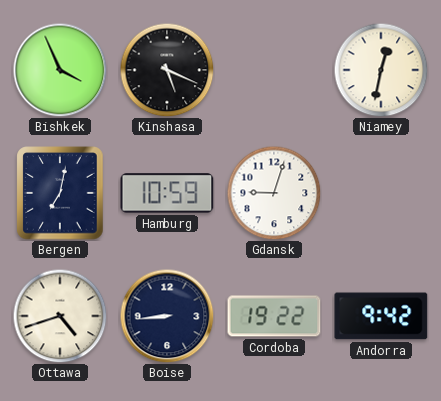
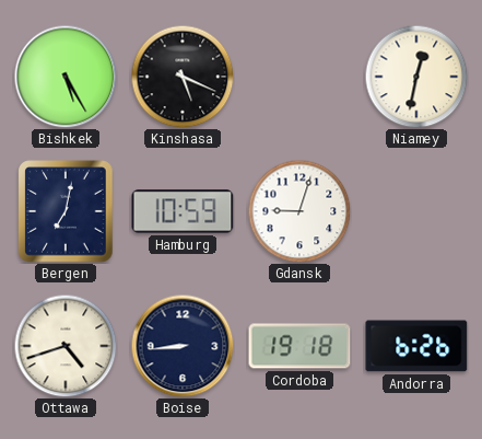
Bishkek: 3:56 -> 5:25 (66, 77)
Cordoba: 19:22 -> 19:18 (299, 346)
Andorra: 9:42 -> 6:26 (416, 346)
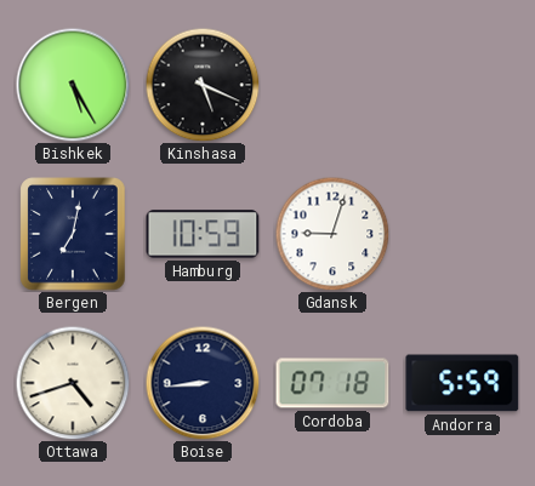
Niamey: 12:32 -> none (416, 77)
Cordoba: 19:18 -> 07:18 (332, 383)
Andorra: 6:26 -> 5:59 (462, 383)
